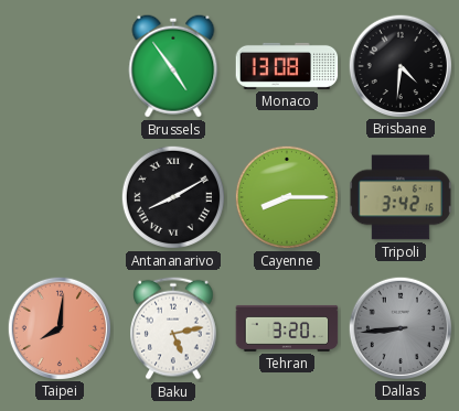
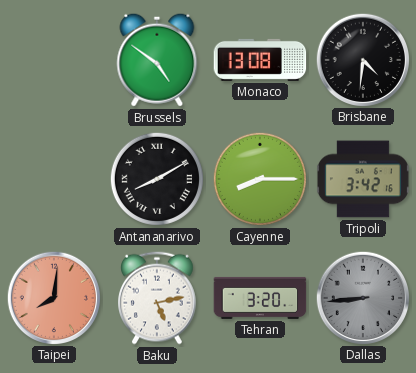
Brussels: 4:54 -> 4:51 (157, 60)
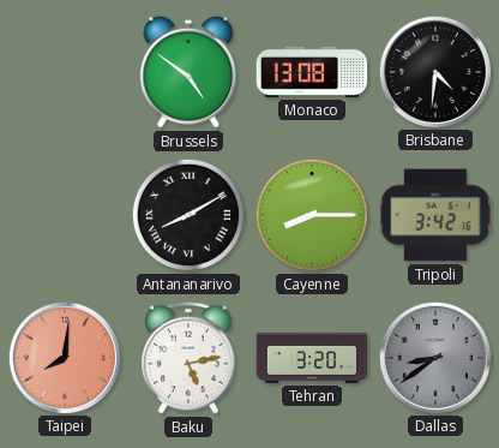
Dallas: 8:44 -> 8:39 (434, 357)
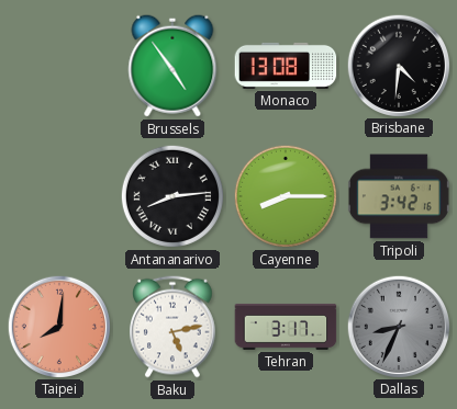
Brussels: 4:51 -> 4:54 (172, 66)
Antananarivo: 8:10 -> 8:14 (172, 196)
Tehran: 3:20 -> 3:17 (286, 327)
Dallas: 8:39 -> 8:34 (398, 326)
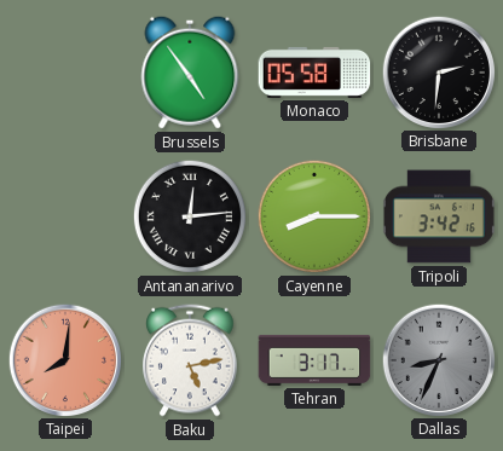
Monaco: 13:08 -> 05:58 (314, 73)
Brisbane: 4:31 -> 2:31 (438, 71)
Antananarivo: 8:14 -> 12:14 (190, 216)
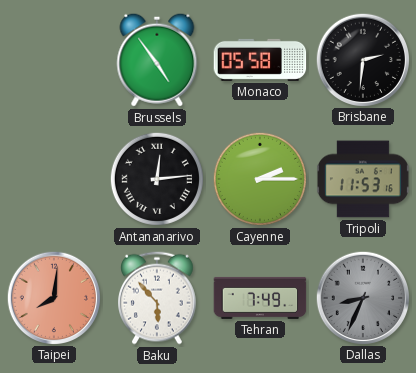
Cayenne: 8:15 -> 2:15 (260, 179)
Tripoli: 3:42 -> 11:53 (363, 179)
Baku: 5:13 -> 5:53 (158, 298)
Tehran: 3:17 -> 7:49 (260, 298)
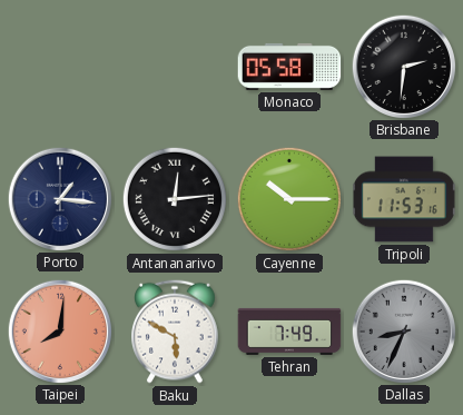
Brussels: 4:54 -> none (157, 60)
Porto: none -> 1:16 (59, 198)
Cayenne: 2:15 -> 10:15 (289, 199)
Baku: 5:53 -> 5:50 (176, 332)
